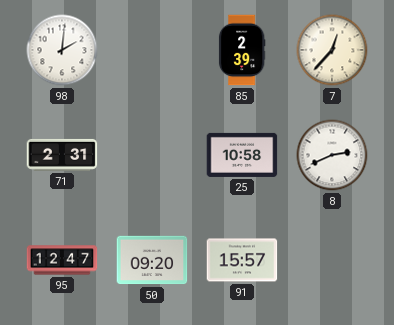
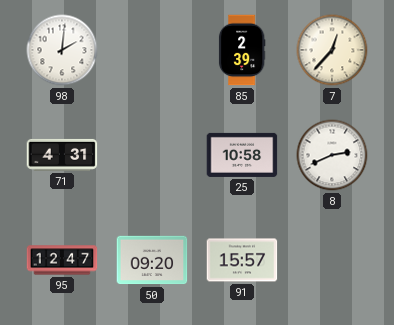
71: 2:31 -> 4:31 (62, 155)
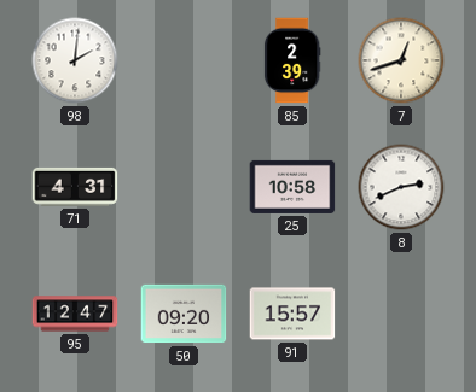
7: 12:37 -> 12:42 (401, 60)
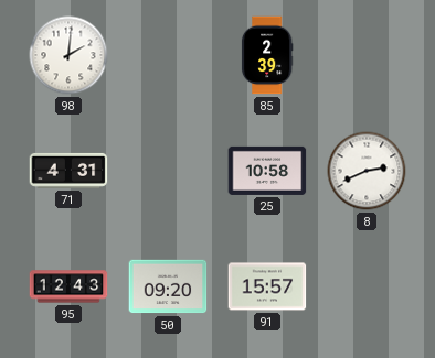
7: 12:42 -> none (401, 60)
95: 12:47 -> 12:43 (68, 286)
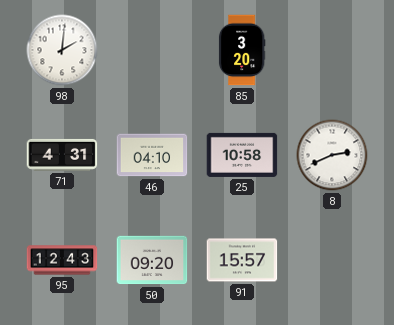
85: 2:39 -> 3:20 (242, 50)
46: none -> 04:10 (152, 155)
